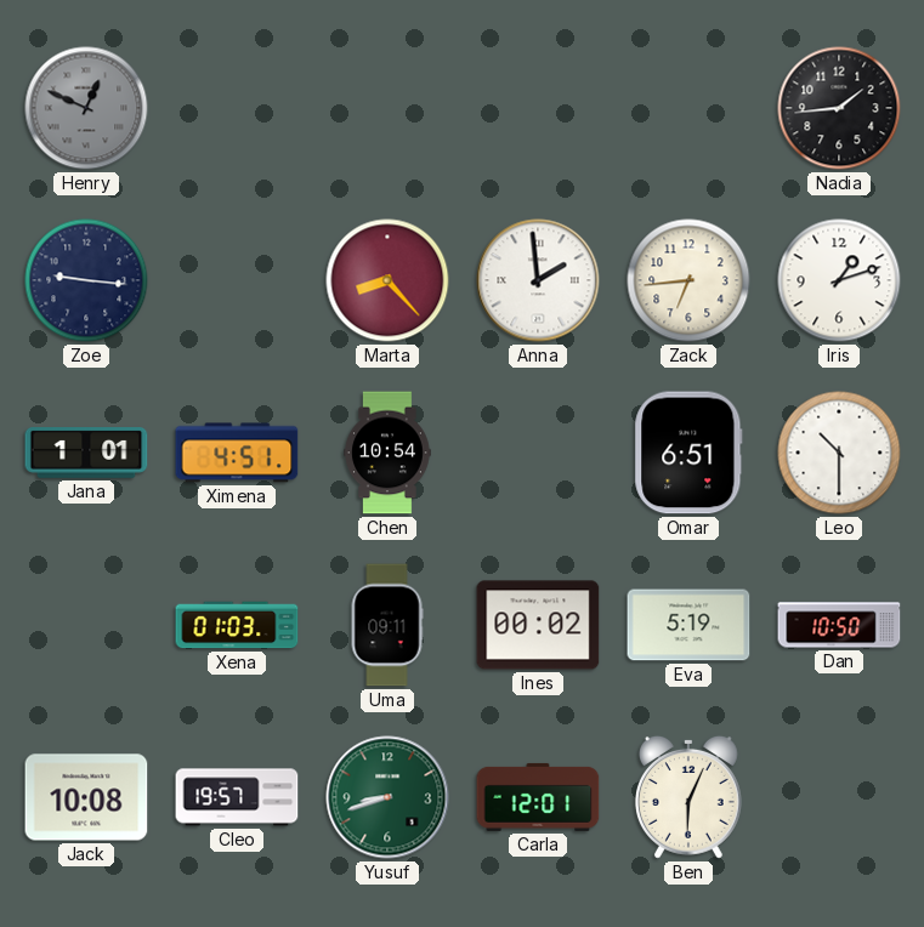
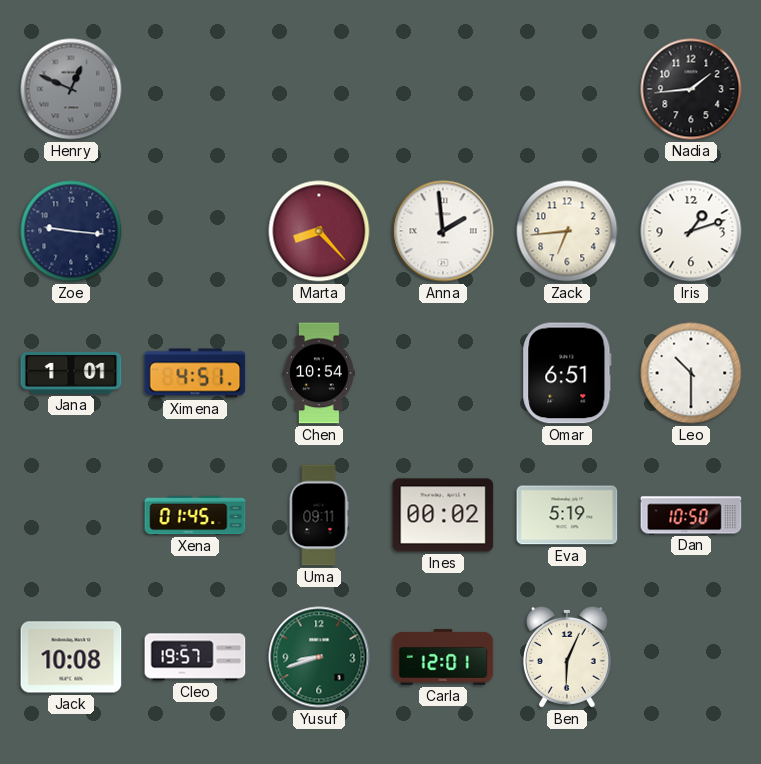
Xena: 01:03 -> 01:45 (195, 515)
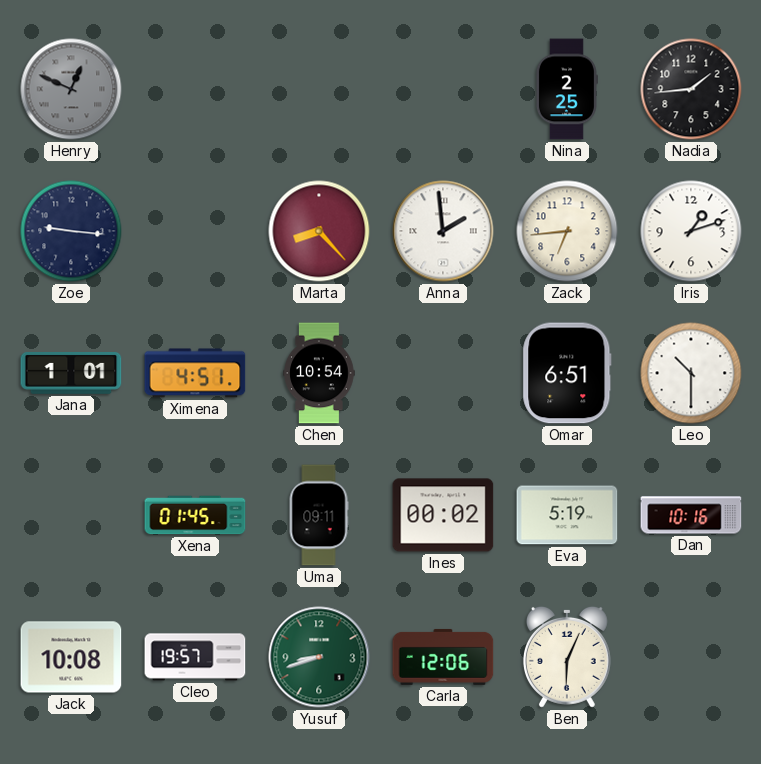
Nina: none -> 2:25 (566, 89)
Dan: 10:50 -> 10:16 (691, 515)
Carla: 12:01 -> 12:06 (443, 657)
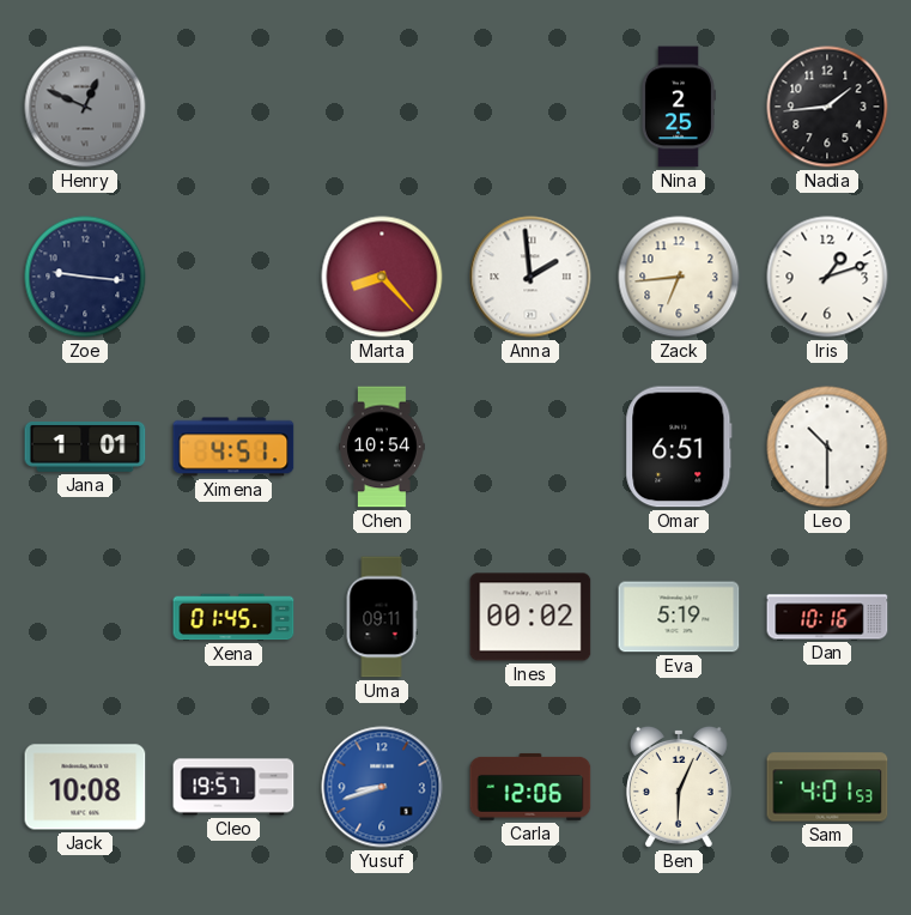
Yusuf dial: green -> blue (382, 787)
Sam: none -> 4:01 (827, 787)
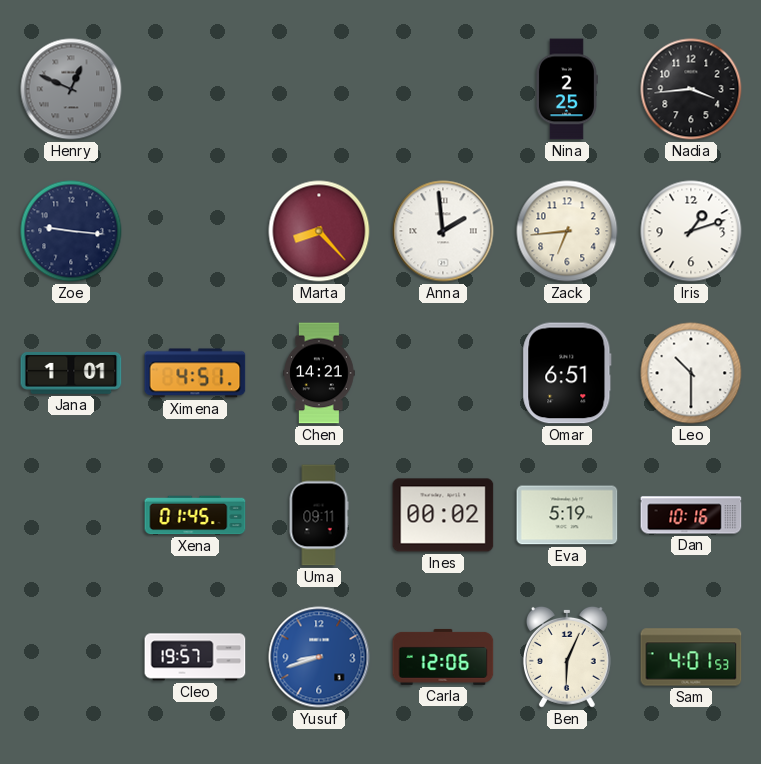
Nadia: 1:44 -> 3:44 (691, 89)
Chen: 10:54 -> 14:21 (319, 373)
Jack: 10:08 -> none (85, 787)
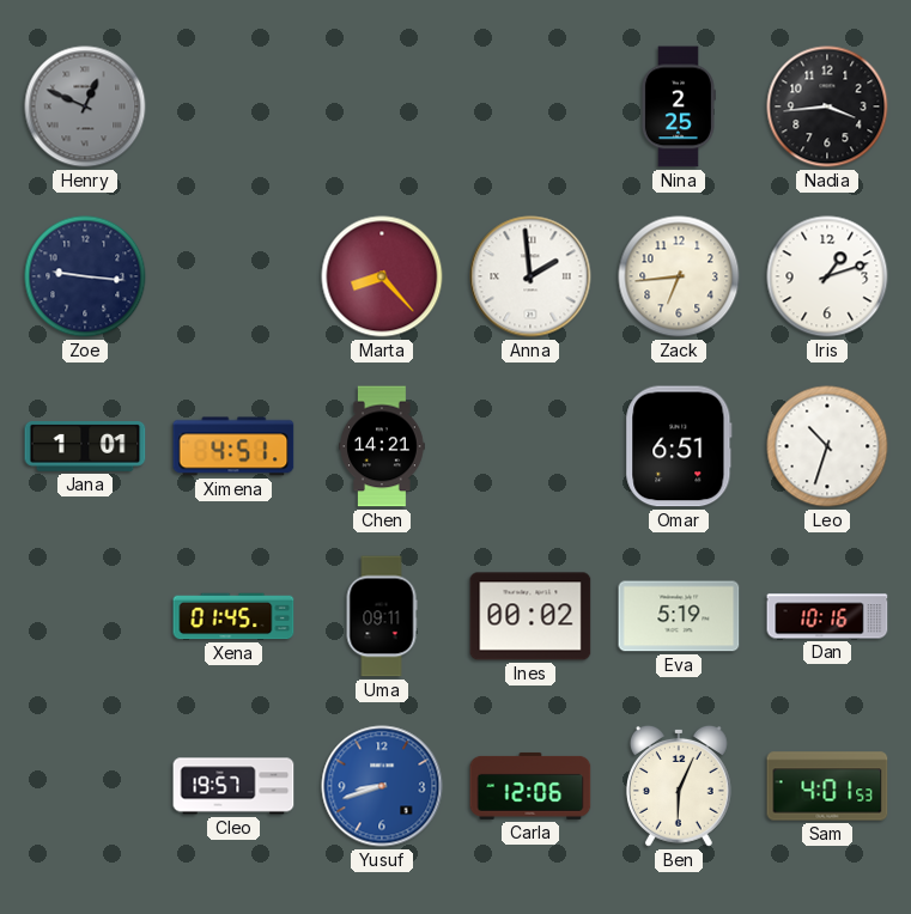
Leo: 10:30 -> 10:33 (827, 446)
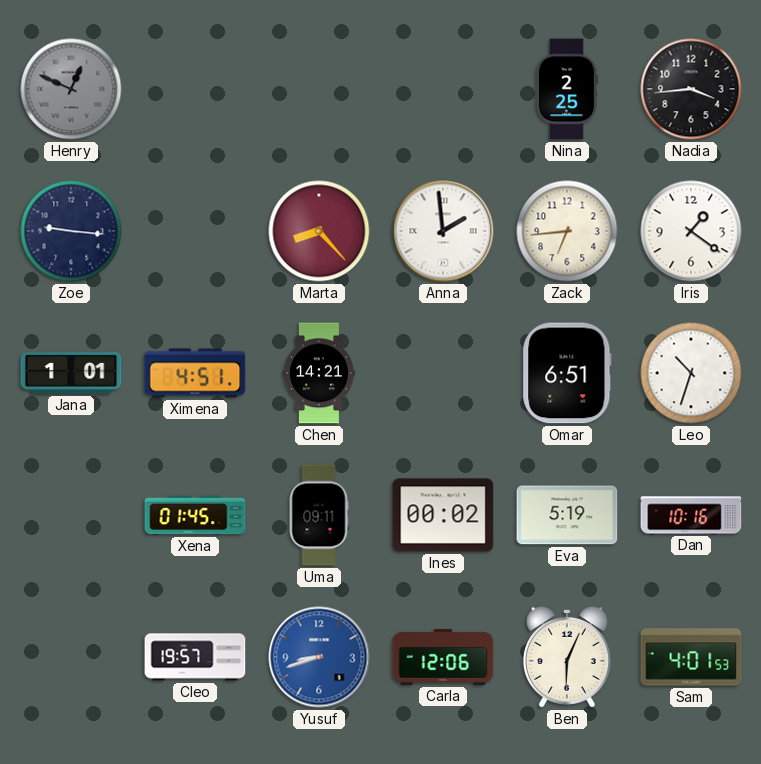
Iris: 1:12 -> 1:21 (691, 231)
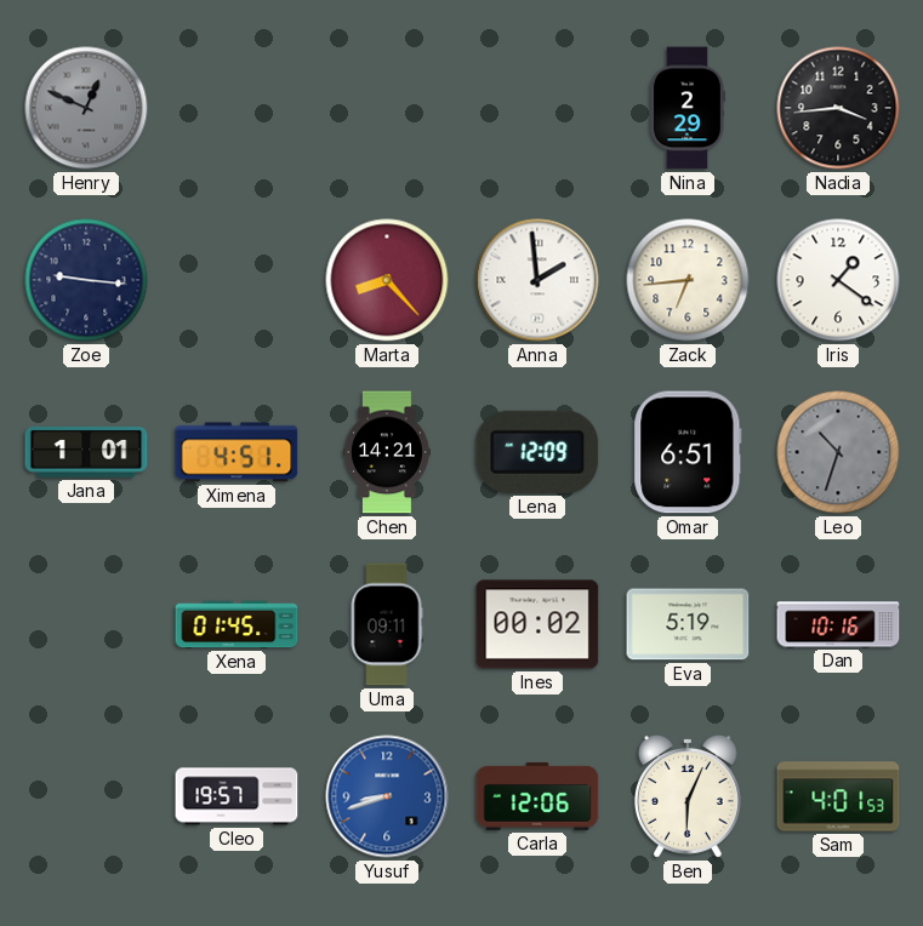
Nina: 2:25 -> 2:29 (686, 108)
Lena: none -> 12:09 (537, 452)
Leo dial: white -> grey (838, 452)
